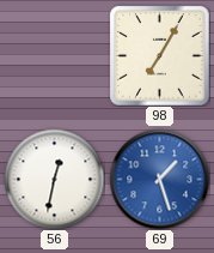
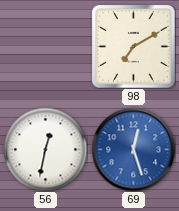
98: 7:05 -> 7:10 (133, 46)
69: 1:27 -> 12:27 (133, 149)
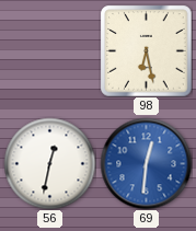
98: 7:10 -> 6:28 (146, 50)
69: 12:27 -> 12:31 (146, 163)
